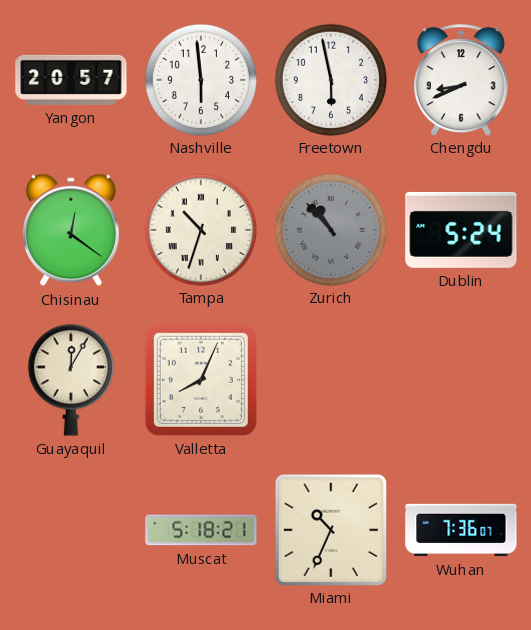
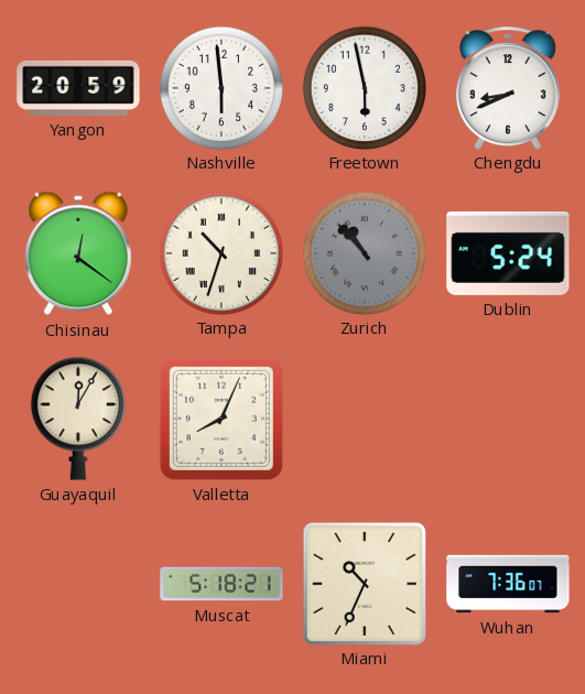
Yangon: 20:57 -> 20:59 (78, 88)
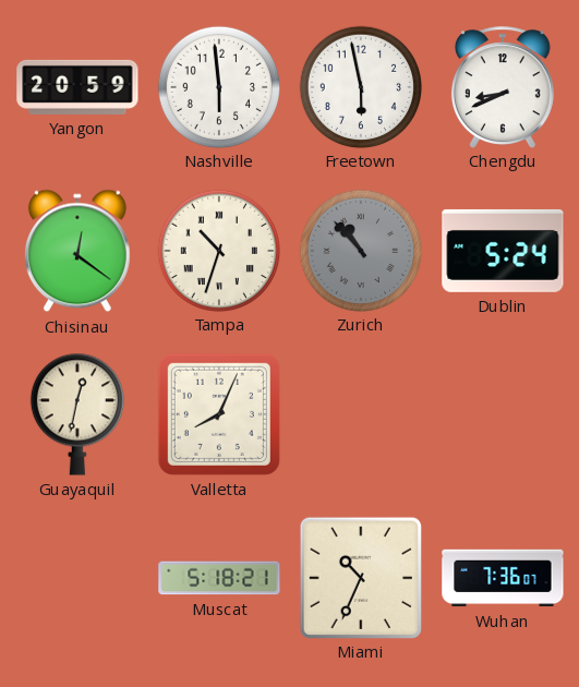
Guayaquil: 12:05 -> 12:32 (77, 414)
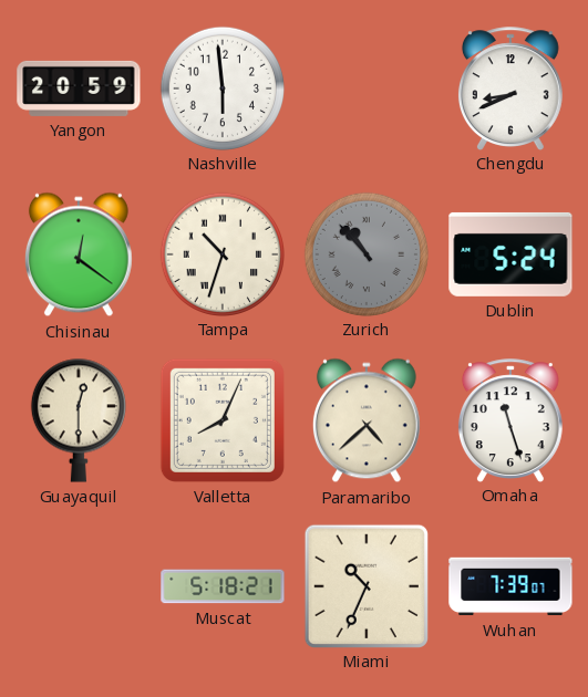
Freetown: 5:58 -> none (360, 86)
Guayaquil: 12:32 -> 12:30 (79, 420)
Paramaribo: none -> 4:38 (367, 420)
Omaha: none -> 11:27 (510, 420)
Wuhan: 7:36 -> 7:39 (510, 586)
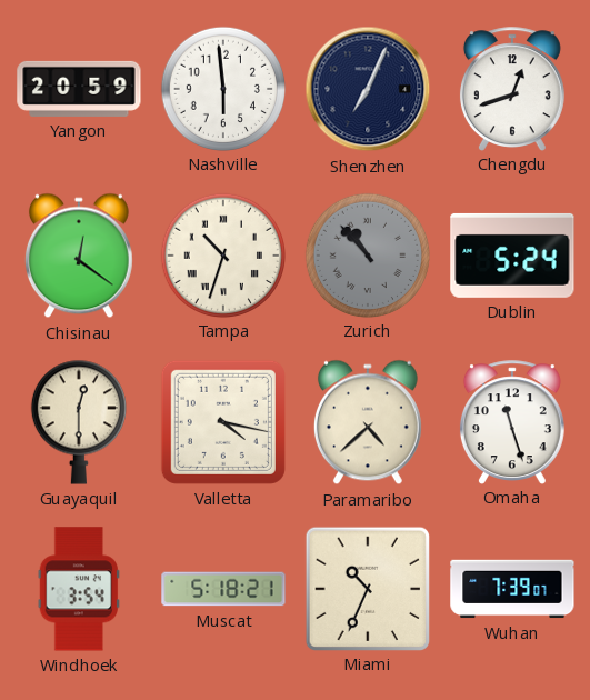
Shenzhen: none -> 7:04 (368, 89)
Chengdu: 8:41 -> 12:42 (512, 89)
Valletta: 8:04 -> 4:17 (223, 422)
Windhoek: none -> 3:54 (78, 589)
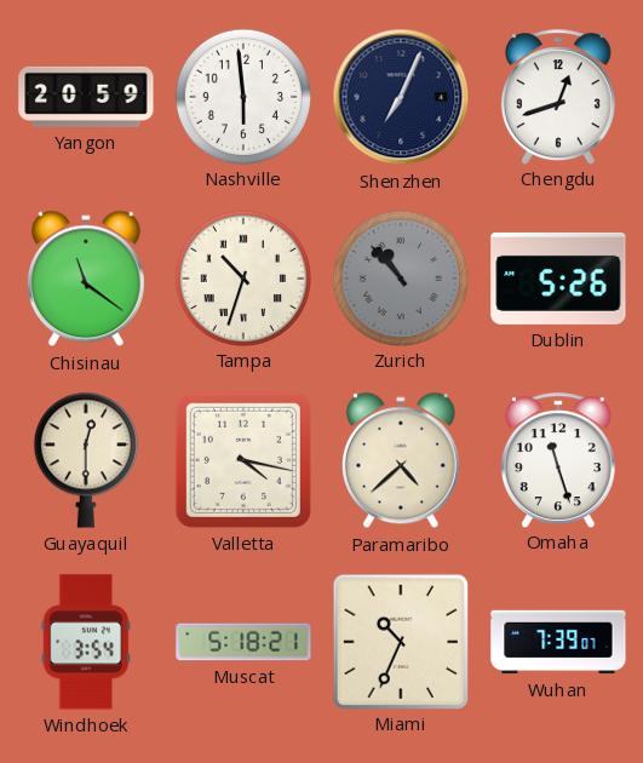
Chisinau: 12:21 -> 11:21 (86, 279)
Dublin: 5:24 -> 5:26 (558, 279)
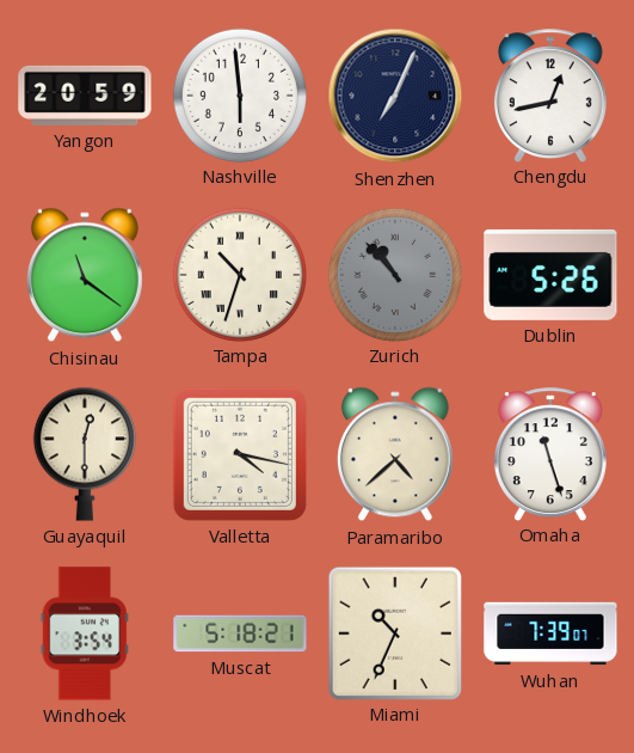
Chengdu: 12:42 -> 12:43 (550, 96)
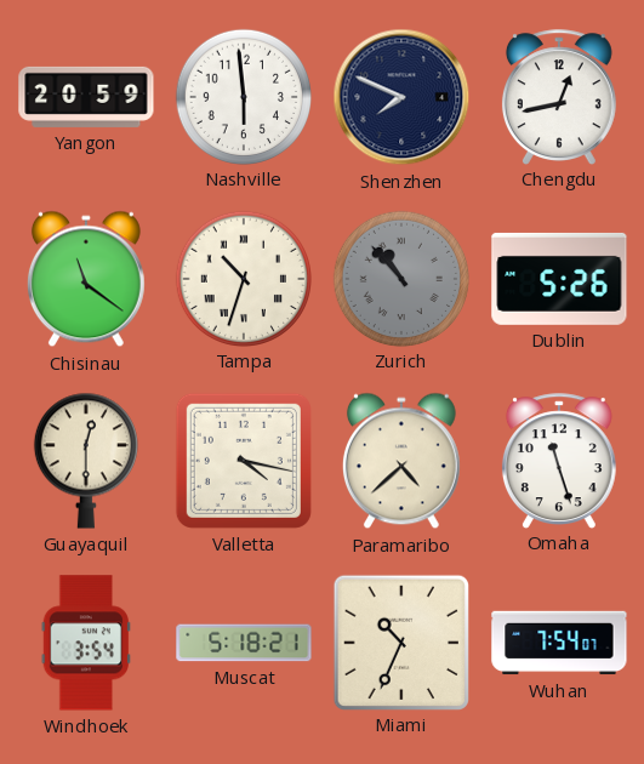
Shenzhen: 7:04 -> 7:49 (401, 97)
Wuhan: 7:39 -> 7:54 (559, 643)
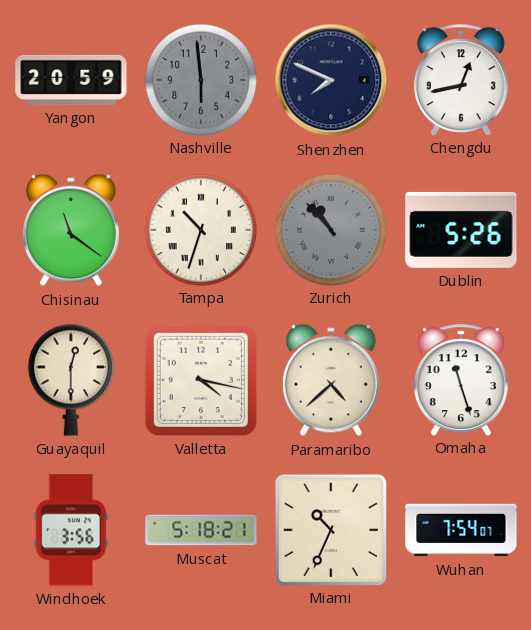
Nashville dial: white -> grey (200, 79)
Windhoek: 3:54 -> 3:56 (70, 530)
